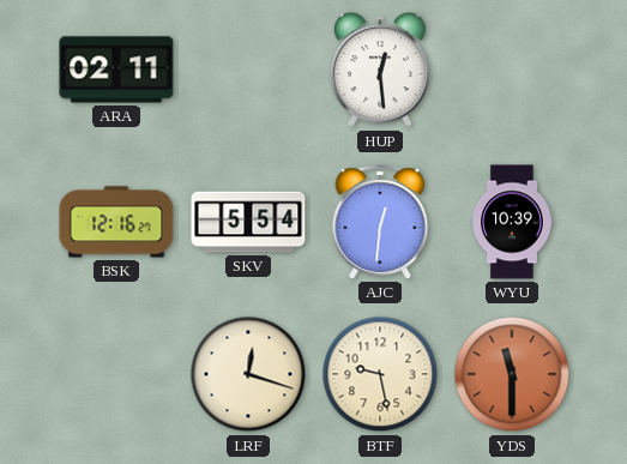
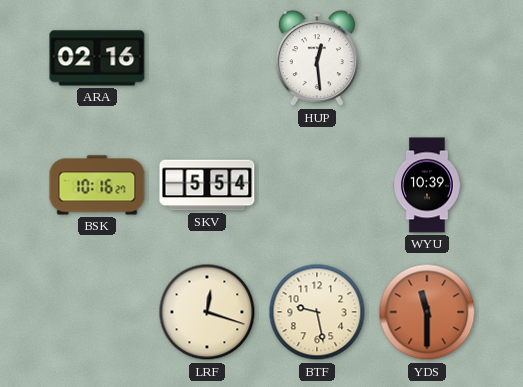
ARA: 02:11 -> 02:16 (97, 58)
BSK: 12:16 -> 10:16 (97, 185)
AJC: 12:31 -> none (380, 222)
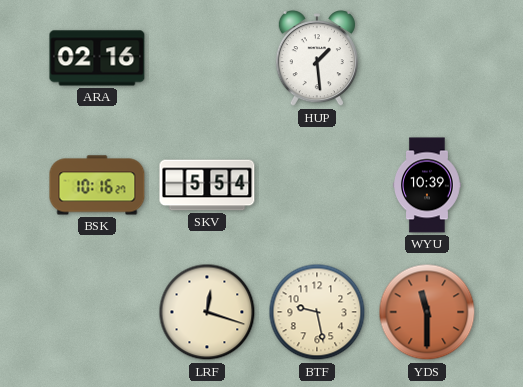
HUP: 12:29 -> 1:29 (317, 59)
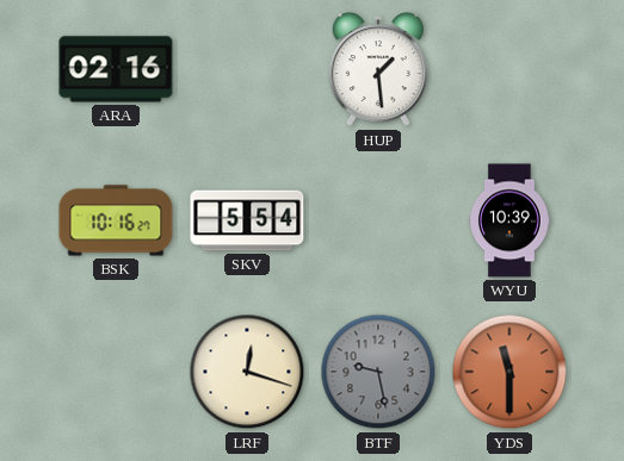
BTF dial: cream -> grey (378, 372)
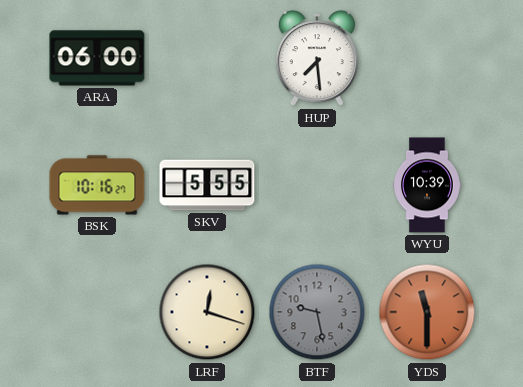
ARA: 02:16 -> 06:00 (97, 58)
HUP: 1:29 -> 7:29 (317, 59)
SKV: 5:54 -> 5:55 (207, 185)
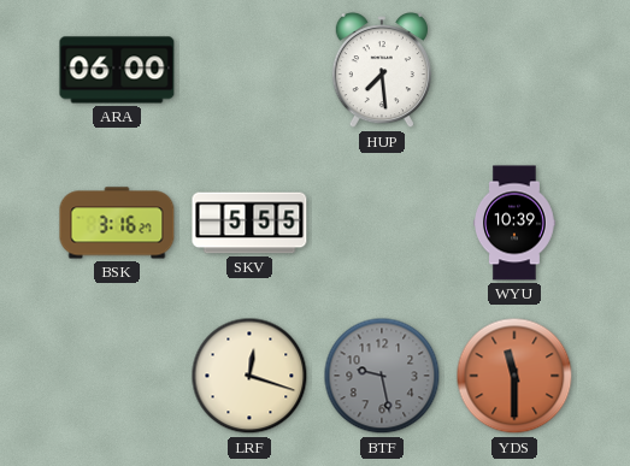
BSK: 10:16 -> 3:16 (117, 223)
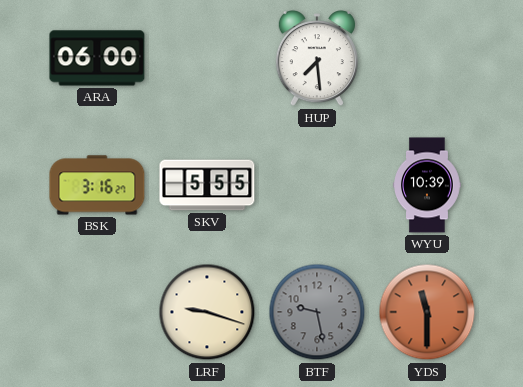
LRF: 12:18 -> 9:18 (207, 312)
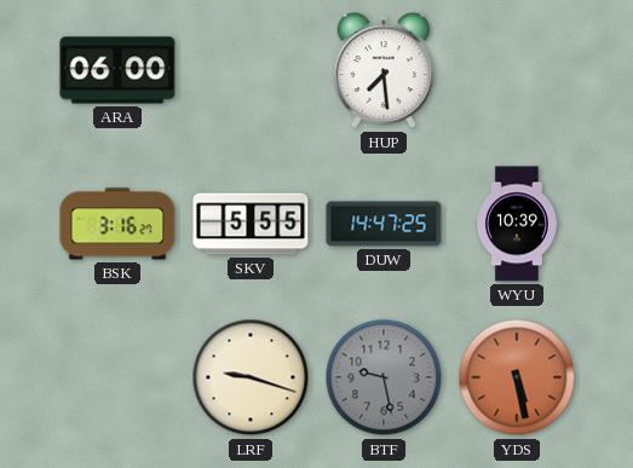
DUW: none -> 14:47 (384, 224)
YDS: 11:30 -> 5:28 (517, 377)
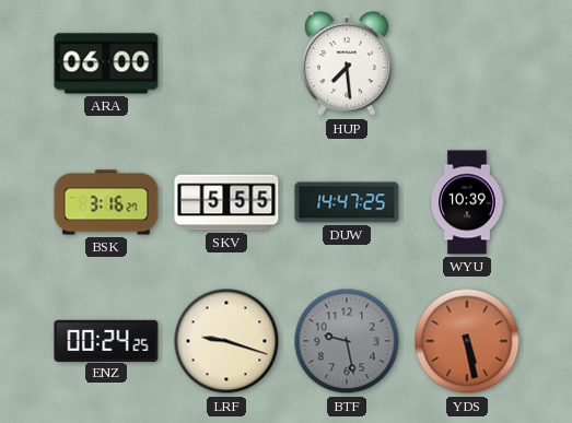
ENZ: none -> 00:24 (106, 340)
